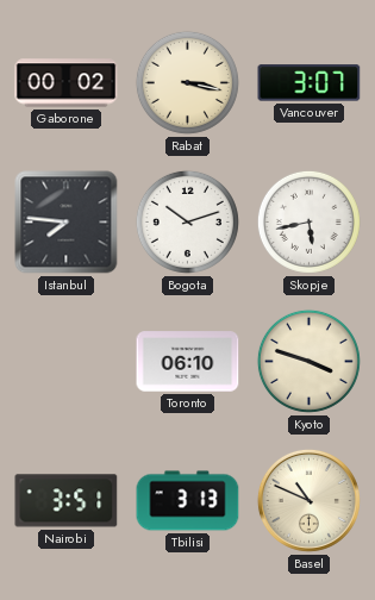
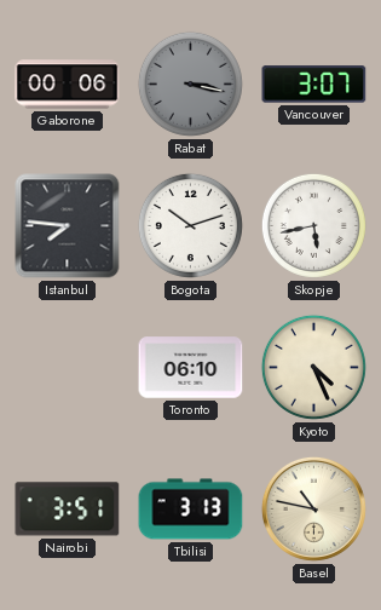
Gaborone: 00:02 -> 00:06 (68, 85)
Rabat dial: cream -> grey (190, 84)
Kyoto: 3:48 -> 4:26 (313, 367)
Basel: 10:49 -> 10:47 (313, 508)
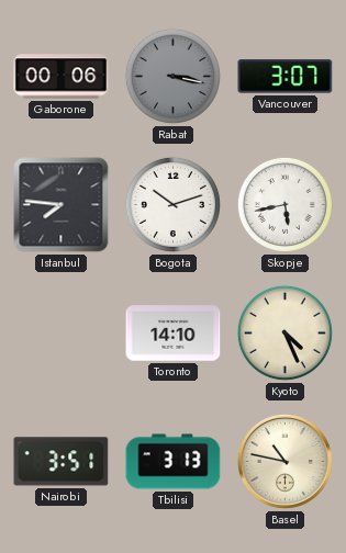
Toronto: 06:10 -> 14:10 (174, 334)
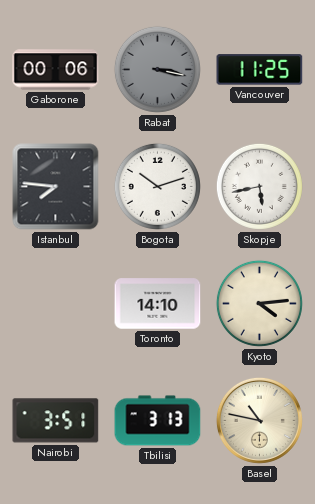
Vancouver: 3:07 -> 11:25 (260, 70)
Kyoto: 4:26 -> 4:14 (259, 303)
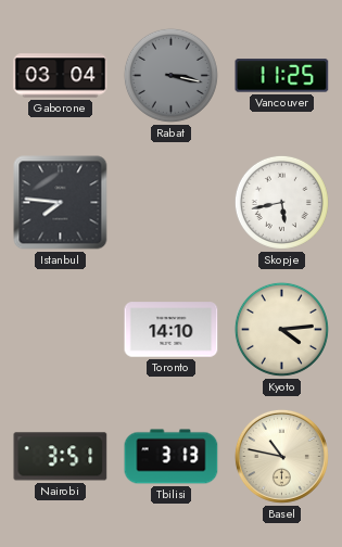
Gaborone: 00:06 -> 03:04 (61, 76)
Bogota: 10:12 -> none (157, 186)
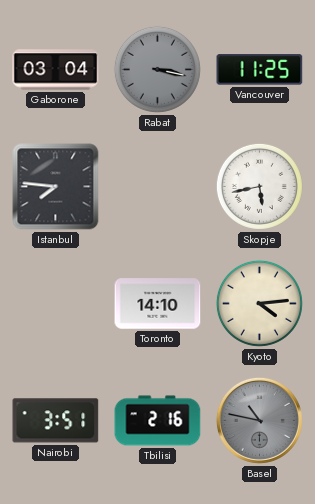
Tbilisi: 3:13 -> 2:16 (158, 421)
Basel dial: cream -> grey (259, 420)
